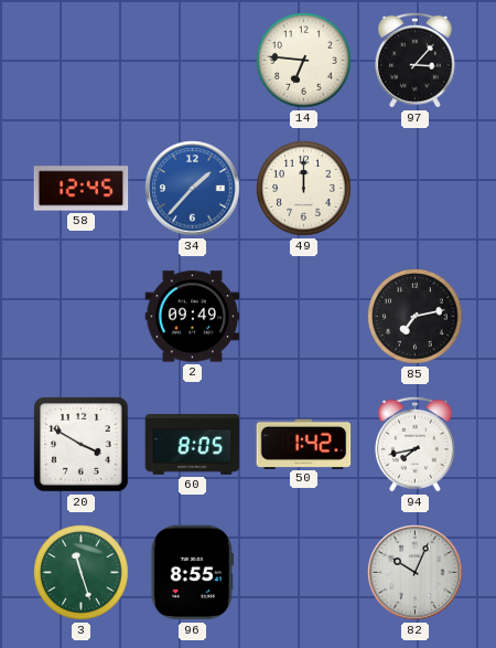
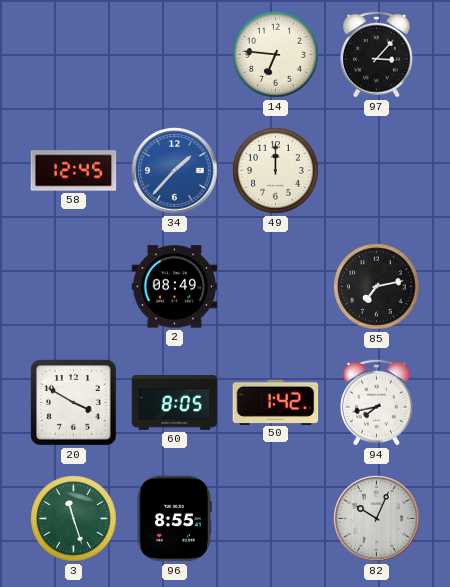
2: 09:49 -> 08:49 (175, 287)
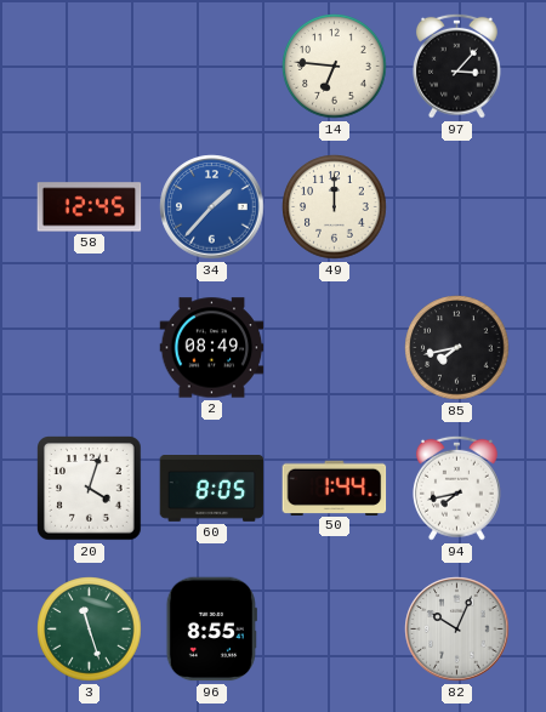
85: 7:13 -> 7:43 (457, 348)
20: 3:50 -> 4:03 (90, 489)
50: 1:42 -> 1:44 (335, 488)
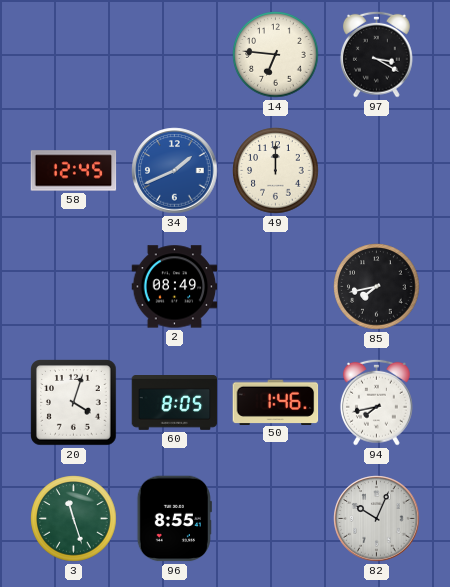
97: 3:07 -> 3:20 (377, 54)
34: 1:37 -> 1:41 (175, 171)
50: 1:44 -> 1:46 (276, 402)
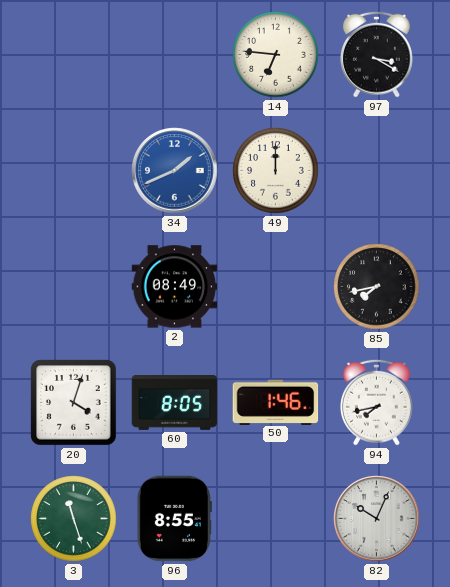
58: 12:45 -> none (74, 171)
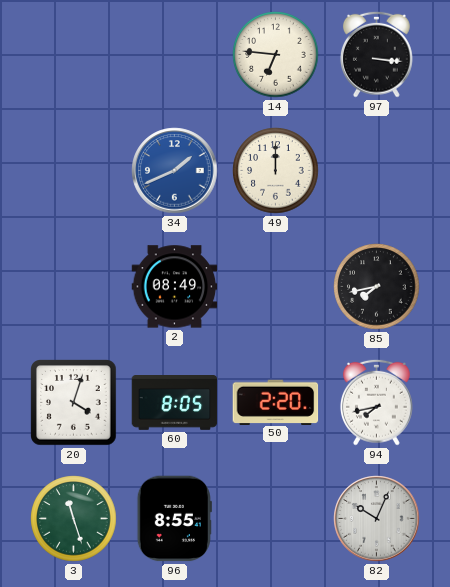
97: 3:20 -> 3:16 (377, 54)
50: 1:46 -> 2:20 (276, 402)
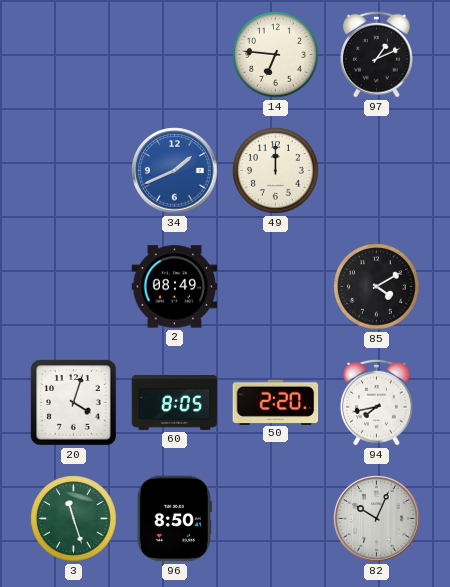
97: 3:16 -> 1:11 (377, 54)
85: 7:43 -> 4:10 (377, 287)
96: 8:55 -> 8:50 (174, 519)
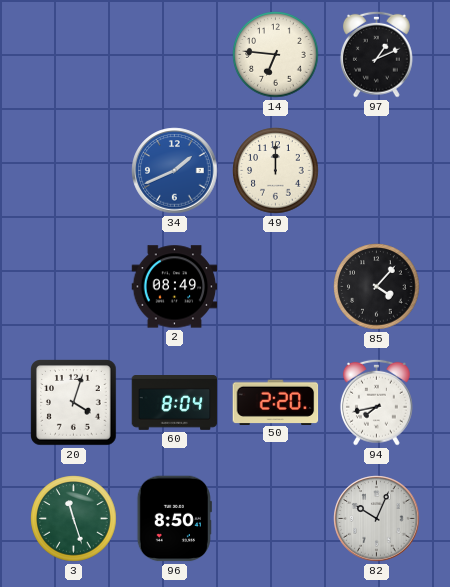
85: 4:10 -> 4:07 (377, 287)
60: 8:05 -> 8:04 (175, 403)
